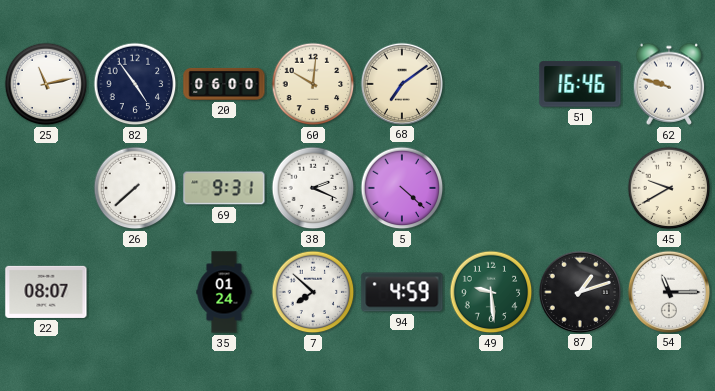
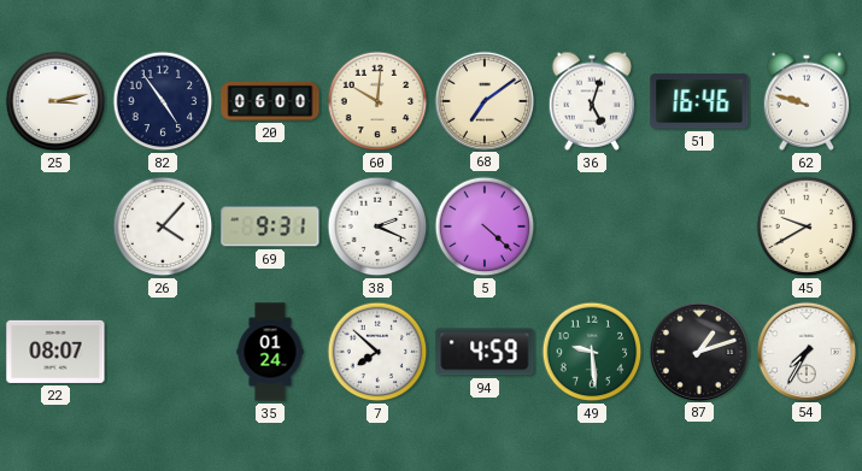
25: 11:13 -> 3:13 (55, 101)
36: none -> 5:03 (592, 101)
26: 7:38 -> 4:07 (163, 226)
54: 11:15 -> 7:35 (805, 351)
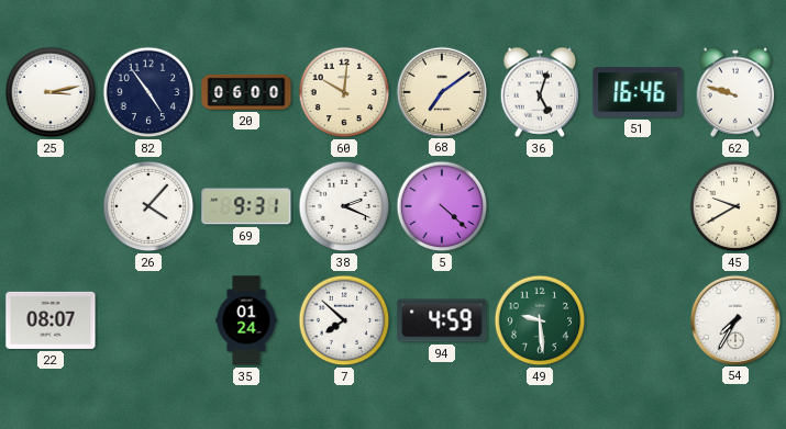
87: 1:12 -> none (698, 351)
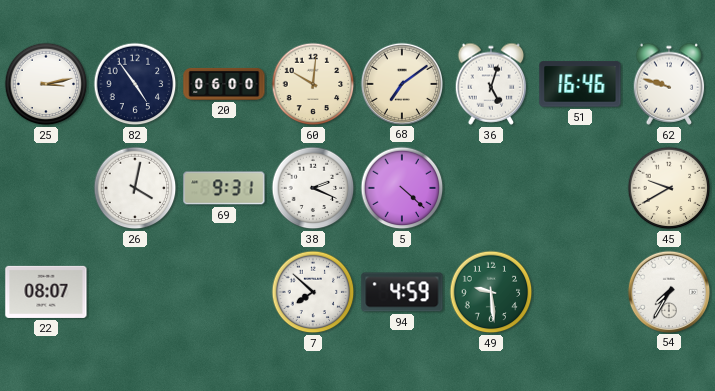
26: 4:07 -> 4:02 (135, 188)
35: 01:24 -> none (246, 320)
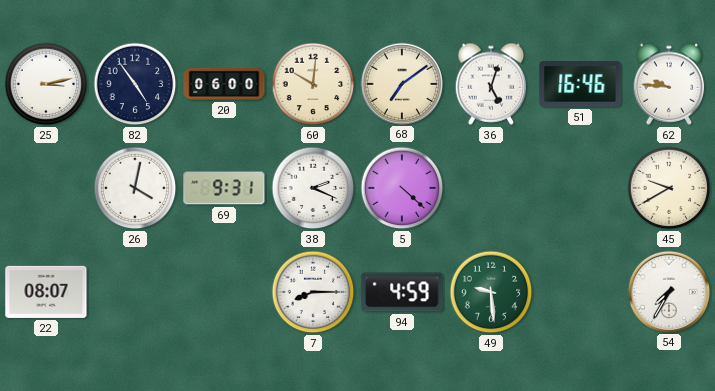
62: 9:48 -> 9:46 (669, 84)
7: 7:52 -> 8:15 (313, 292)
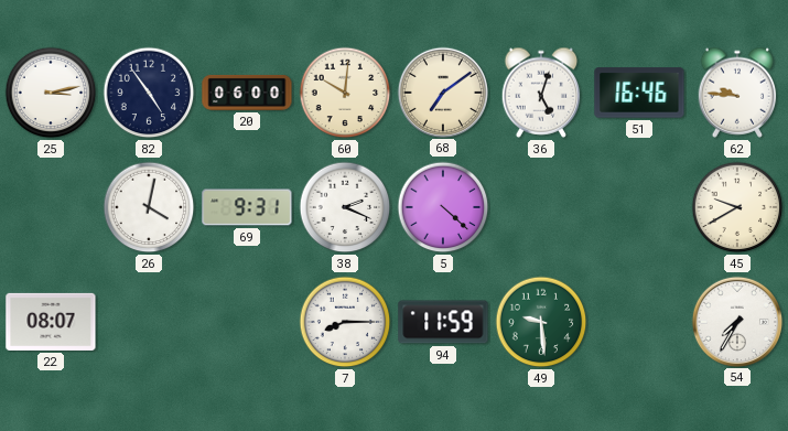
94: 4:59 -> 11:59 (443, 322)
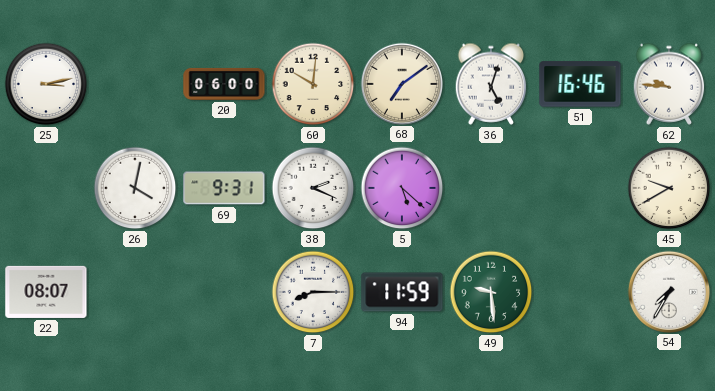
82: 4:54 -> none (149, 93)
5: 4:22 -> 5:22 (402, 188)
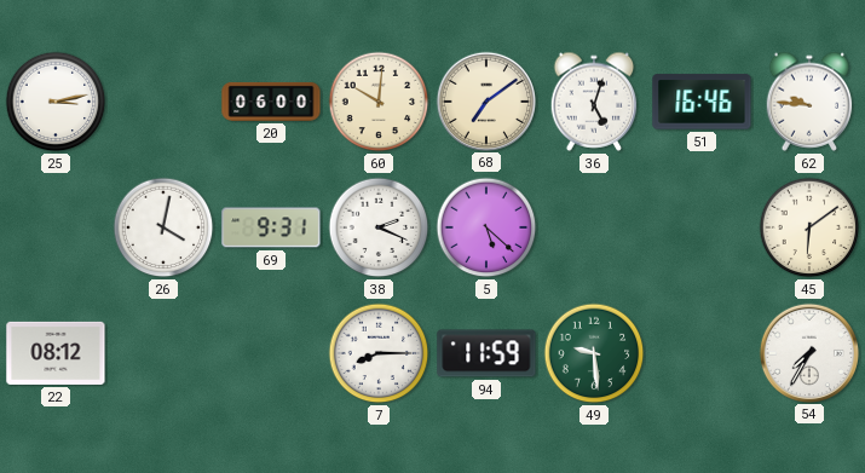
45: 9:40 -> 6:09 (809, 227)
22: 08:07 -> 08:12 (56, 353)
